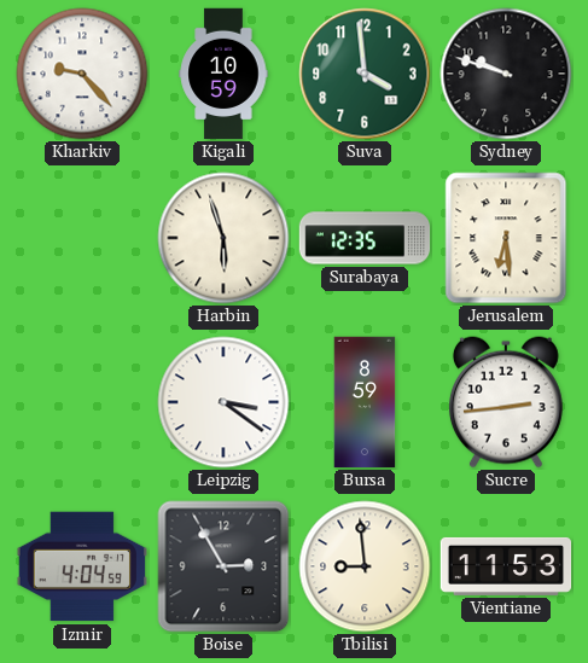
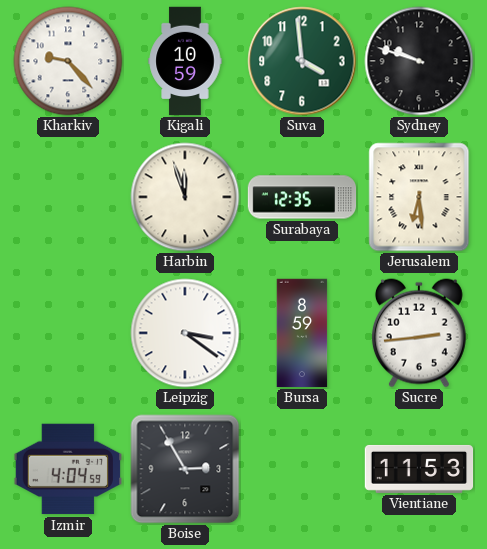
Harbin: 5:57 -> 11:57 (185, 197)
Tbilisi: 8:59 -> none (365, 566)
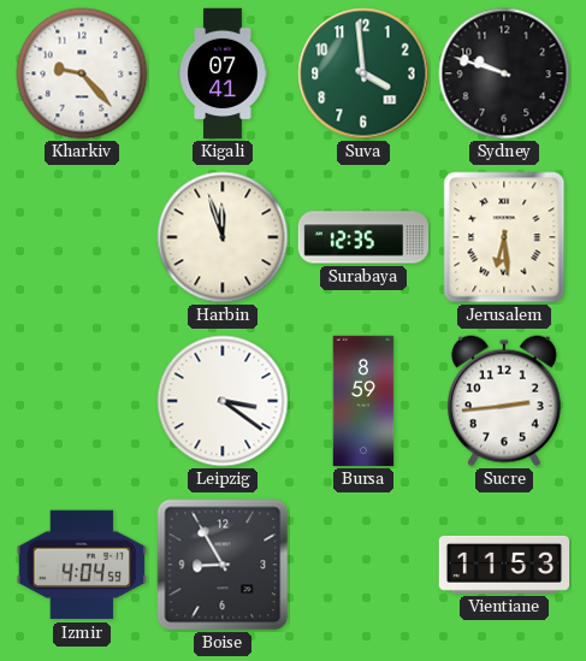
Kigali: 10:59 -> 07:41 (223, 73)
Boise: 2:55 -> 8:55 (223, 565)
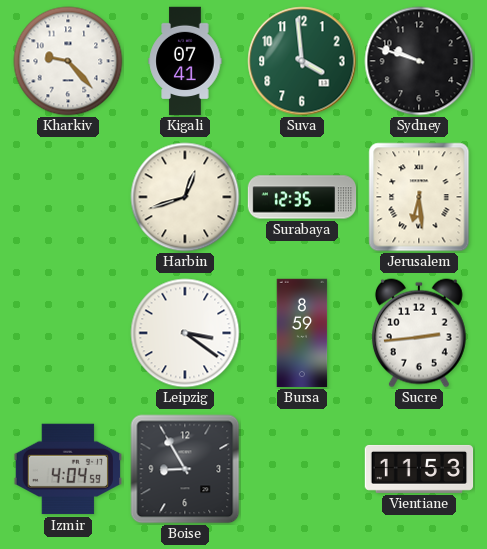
Harbin: 11:57 -> 12:42 (185, 197)
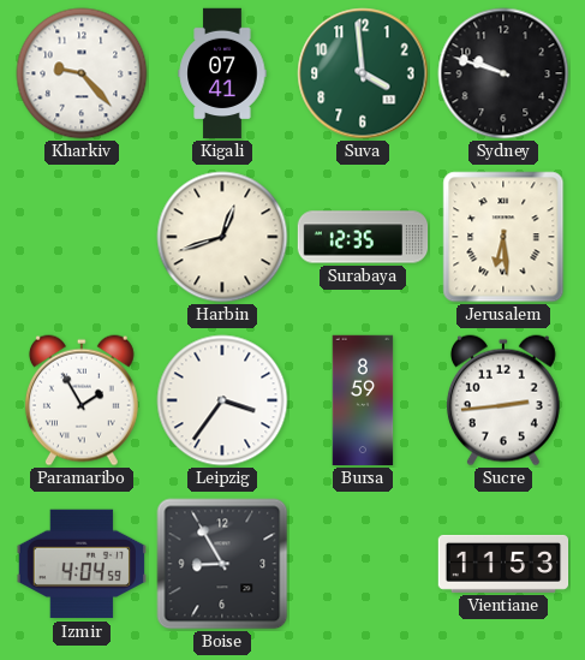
Paramaribo: none -> 1:55 (82, 400)
Leipzig: 3:21 -> 3:36 (222, 400)
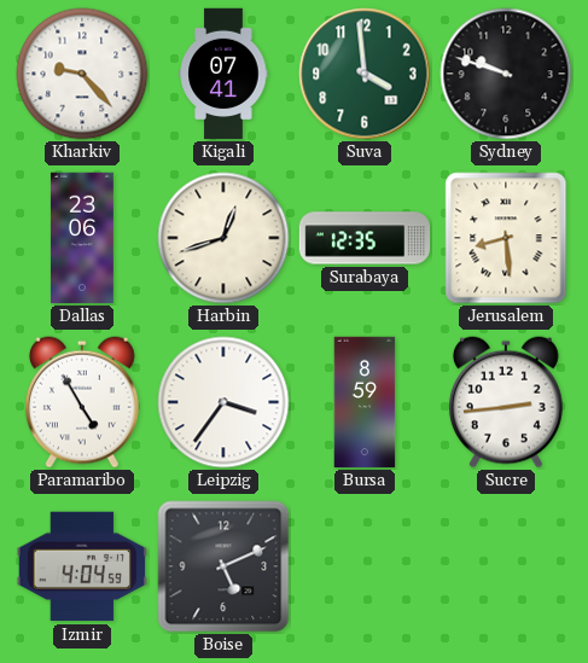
Dallas: none -> 23:06 (82, 238)
Jerusalem: 6:29 -> 8:29 (506, 238)
Paramaribo: 1:55 -> 4:55 (82, 402)
Boise: 8:55 -> 5:11 (223, 566)
Vientiane: 11:53 -> none (503, 564)
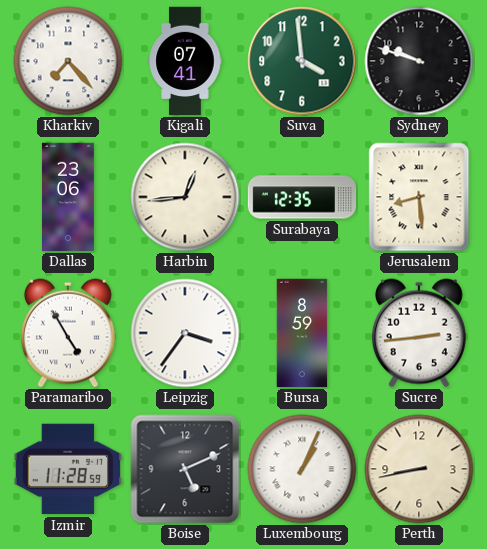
Kharkiv: 9:23 -> 7:23 (68, 61)
Harbin: 12:42 -> 12:44 (185, 197)
Izmir: 4:04 -> 11:28 (67, 469)
Luxembourg: none -> 1:04 (302, 469)
Perth: none -> 8:43 (419, 469)
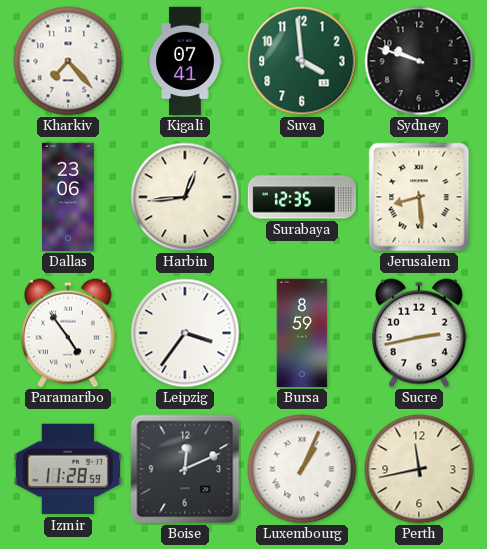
Paramaribo: 4:55 -> 4:54 (68, 333)
Sucre: 2:44 -> 2:43 (419, 333)
Boise: 5:11 -> 12:11 (185, 469)
Perth: 8:43 -> 11:43 (419, 469)
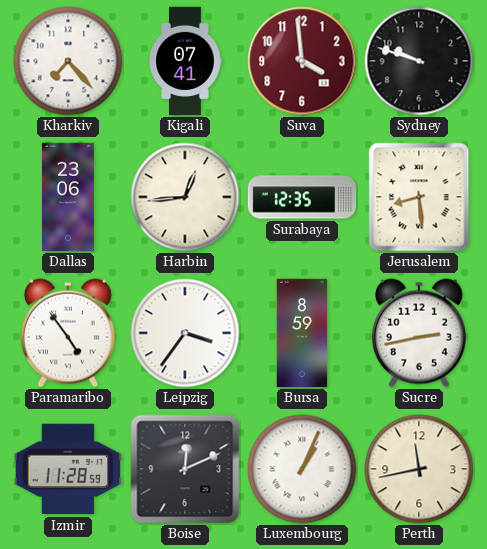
Suva dial: green -> burgundy (302, 61)
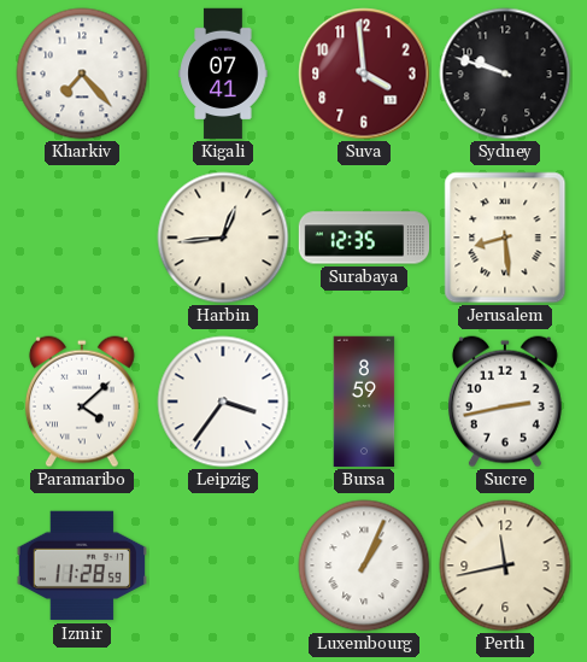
Dallas: 23:06 -> none (68, 197)
Paramaribo: 4:54 -> 4:08 (82, 402)
Boise: 12:11 -> none (185, 469)
